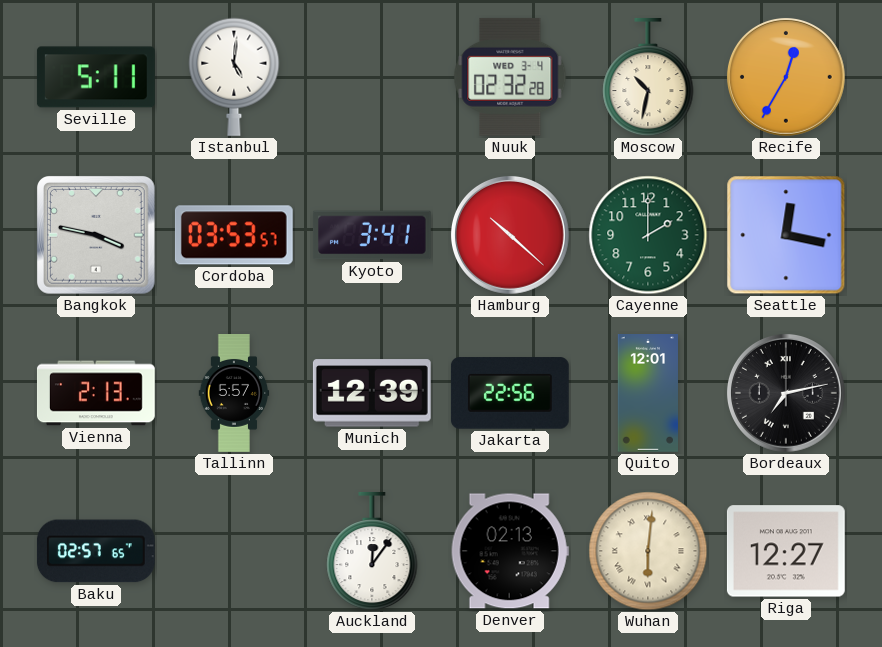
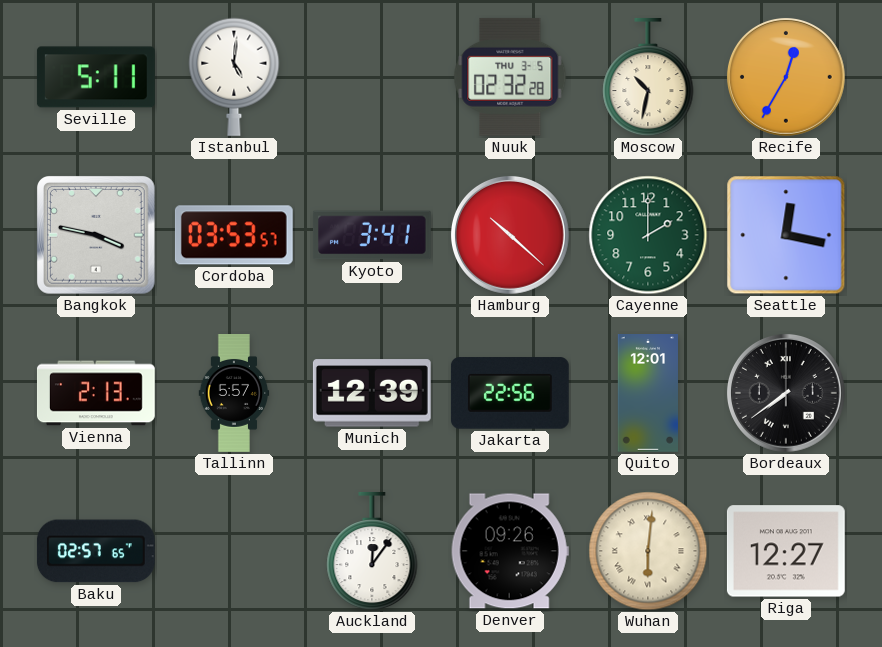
Nuuk date: WED 3-4 -> THU 3-5 (510, 77)
Bordeaux: 7:13 -> 7:39 (786, 393)
Denver: 02:13 -> 09:26 (510, 551)
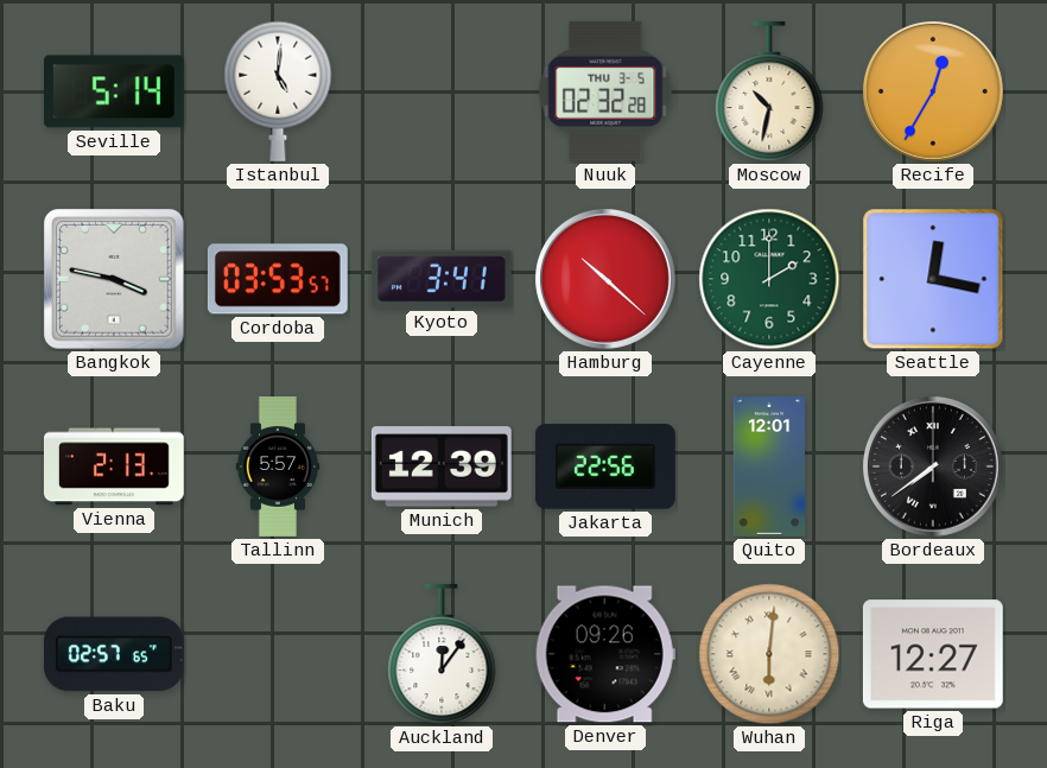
Seville: 5:11 -> 5:14 (114, 91)
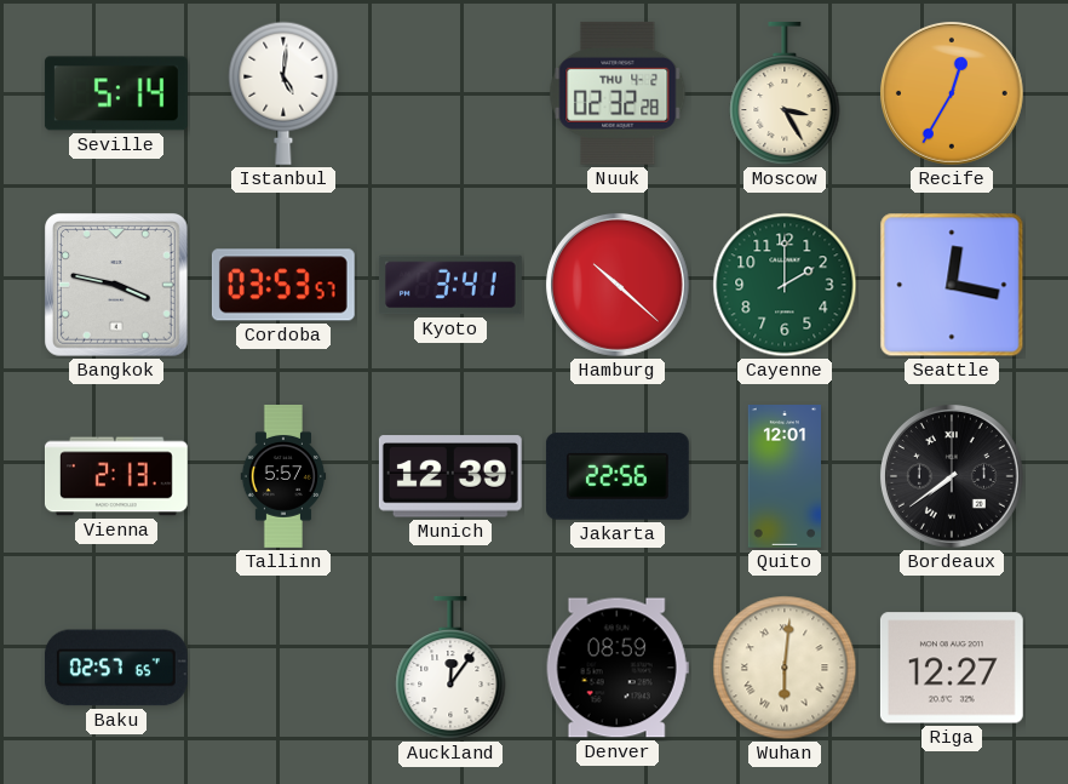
Nuuk date: THU 3-5 -> THU 4-2 (618, 93)
Moscow: 10:32 -> 3:25 (785, 93)
Denver: 09:26 -> 08:59 (618, 668)
